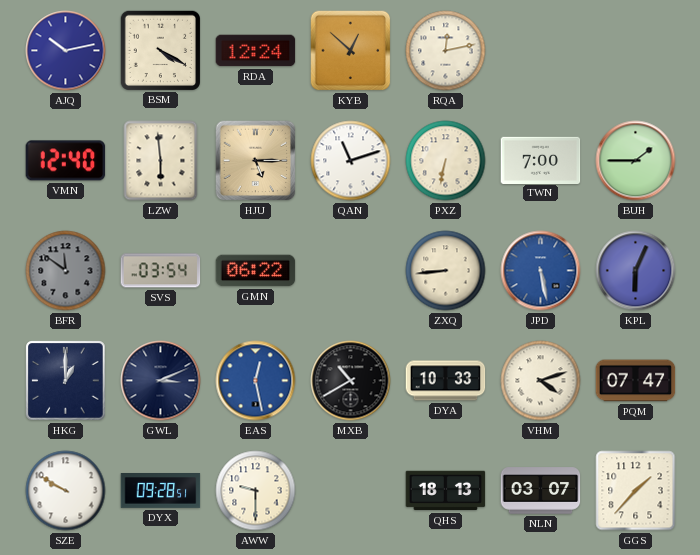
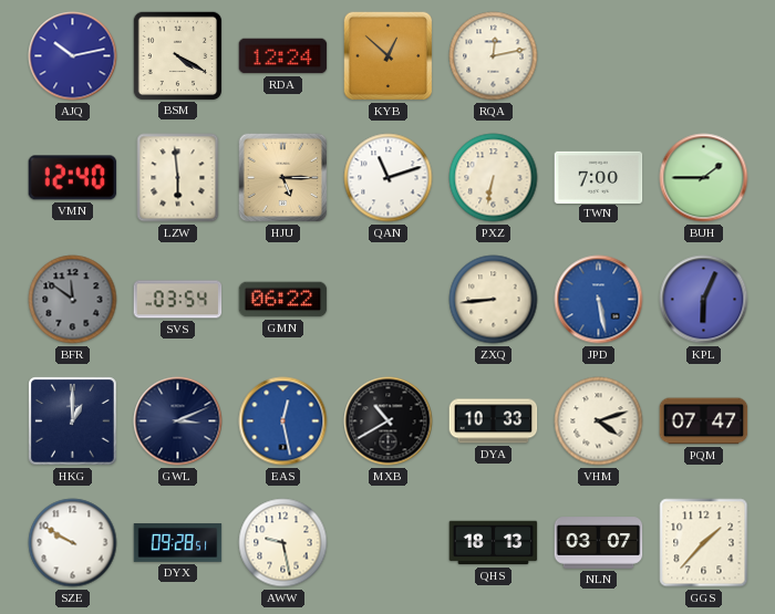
AWW: 9:30 -> 9:28 (283, 543)
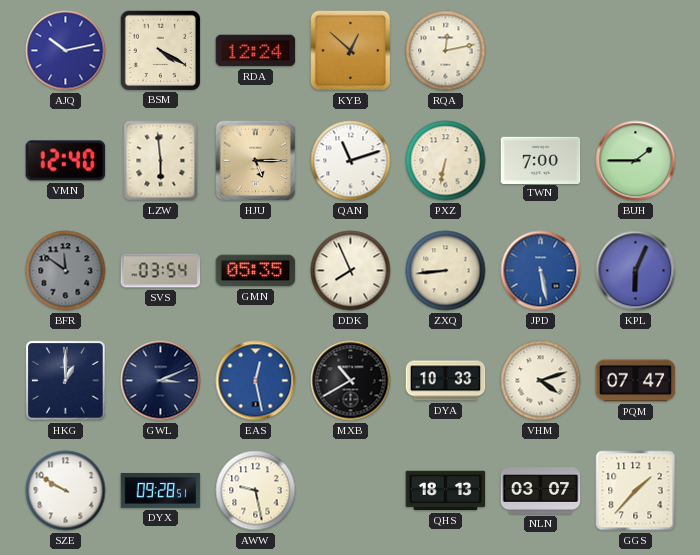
GMN: 06:22 -> 05:35 (256, 271)
DDK: none -> 7:56 (351, 271)
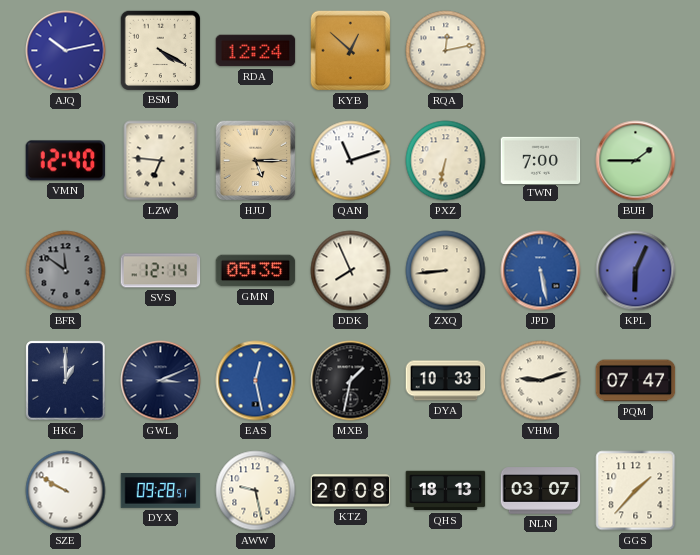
LZW: 5:59 -> 6:46 (161, 161)
SVS: 03:54 -> 12:14 (161, 271)
MXB: 10:40 -> 1:32 (351, 381)
VHM: 4:12 -> 9:12 (541, 381)
KTZ: none -> 20:08 (351, 491)
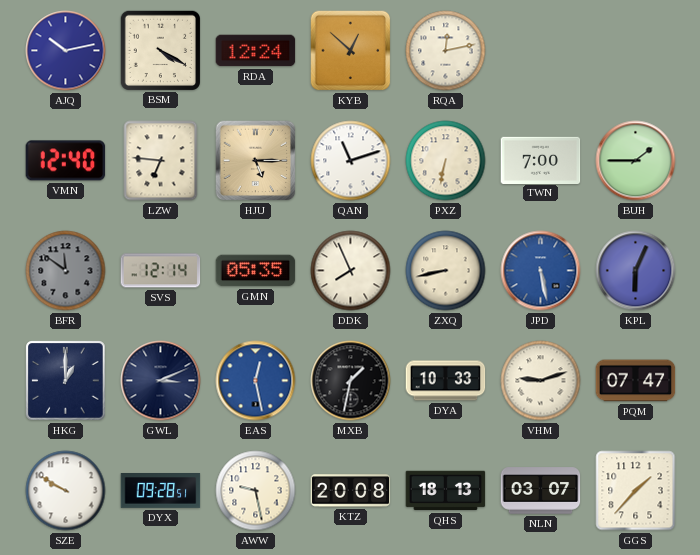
ZXQ: 8:44 -> 8:43 (446, 271)
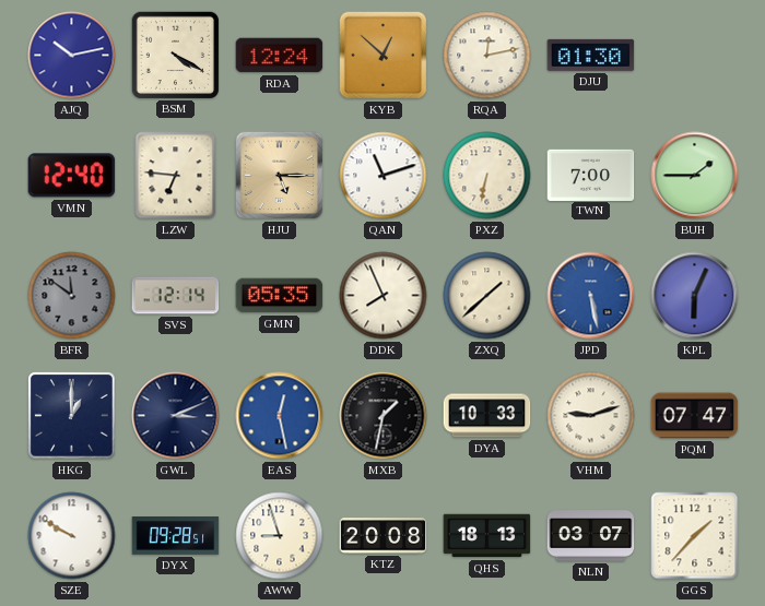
DJU: none -> 01:30 (591, 55)
ZXQ: 8:43 -> 1:38 (487, 296)
AWW: 9:28 -> 8:57 (280, 536)
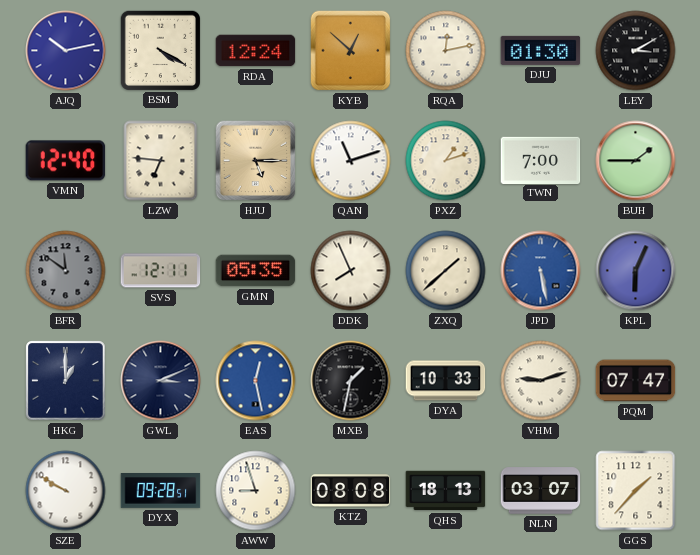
LEY: none -> 3:10 (636, 51)
PXZ: 6:32 -> 1:12 (446, 161)
SVS: 12:14 -> 12:11 (161, 271)
KTZ: 20:08 -> 08:08 (351, 491)
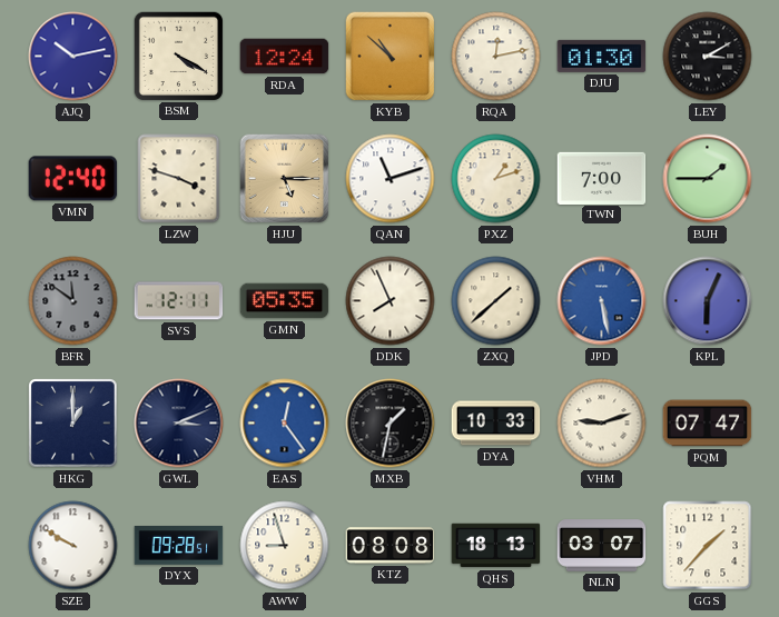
KYB: 12:52 -> 10:52 (391, 57)
LZW: 6:46 -> 3:48 (179, 179)
EAS: 12:28 -> 12:24 (285, 424)
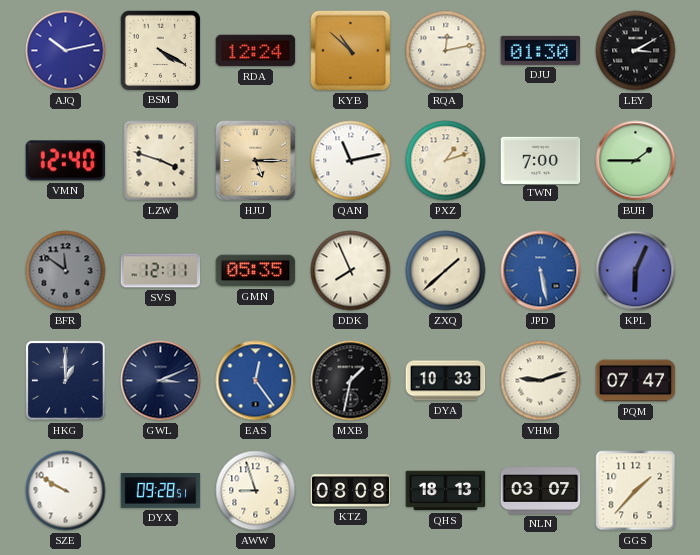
QAN: 11:12 -> 11:13 (351, 161)
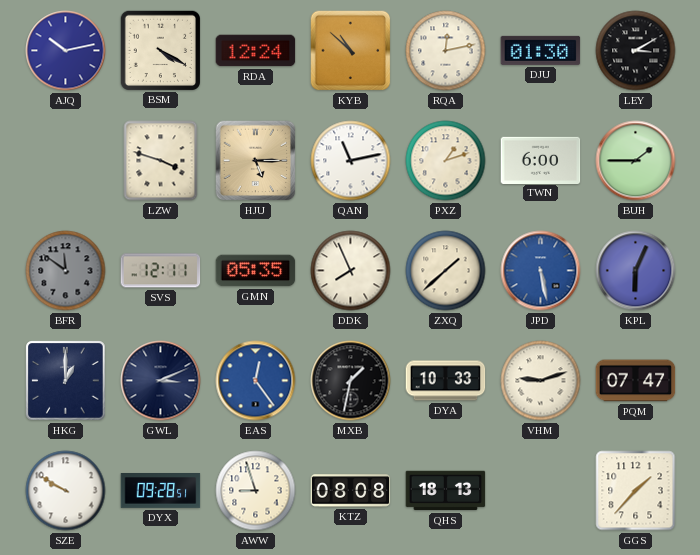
VMN: 12:40 -> none (66, 161)
TWN: 7:00 -> 6:00 (541, 160)
NLN: 03:07 -> none (541, 491)
